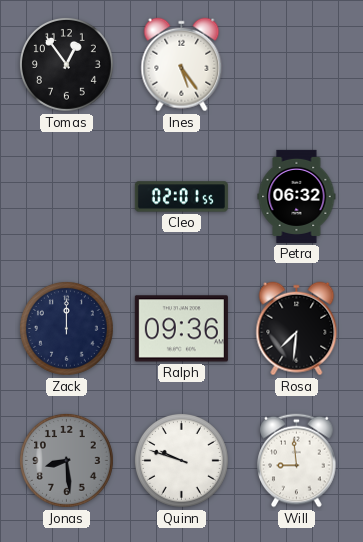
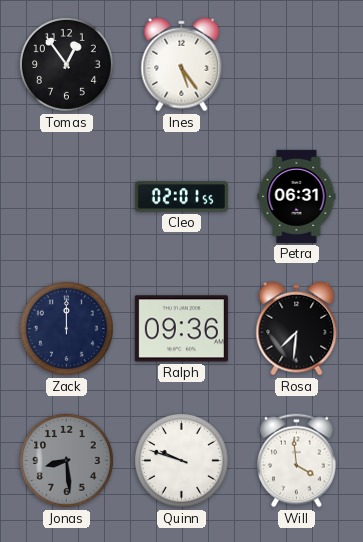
Petra: 06:32 -> 06:31 (297, 196)
Will: 8:59 -> 3:59 (297, 461)
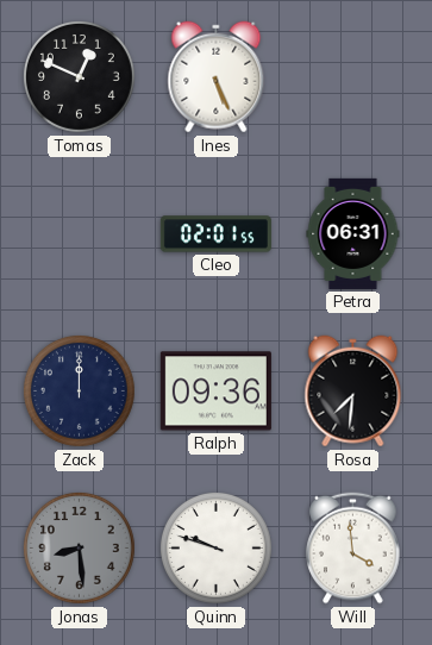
Tomas: 12:54 -> 12:49 (79, 76)
Ines: 5:24 -> 5:26 (217, 77)
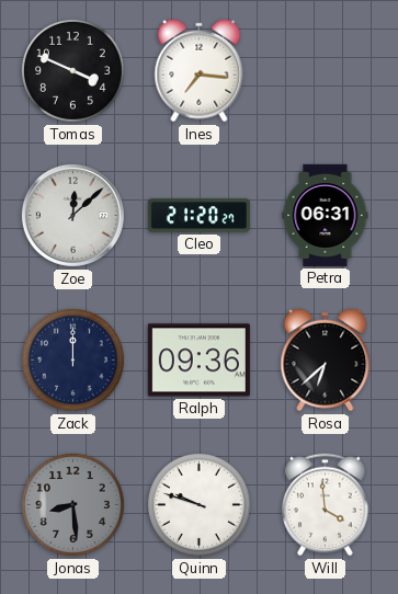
Tomas: 12:49 -> 3:49 (72, 70)
Ines: 5:26 -> 7:16 (200, 71)
Zoe: none -> 12:08 (72, 215)
Cleo: 02:01 -> 21:20 (198, 216)
Rosa: 7:31 -> 6:38 (326, 361)
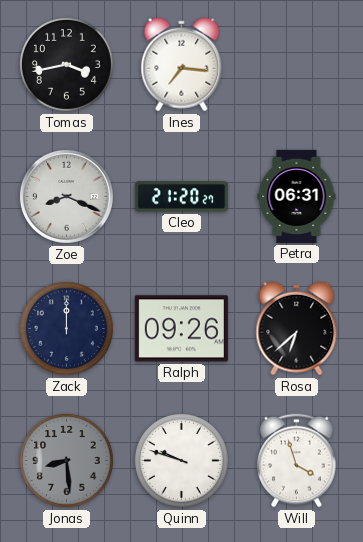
Tomas: 3:49 -> 3:43 (66, 64)
Zoe: 12:08 -> 8:19 (66, 196)
Ralph: 09:36 -> 09:26 (181, 329)
Will: 3:59 -> 3:57 (297, 461)
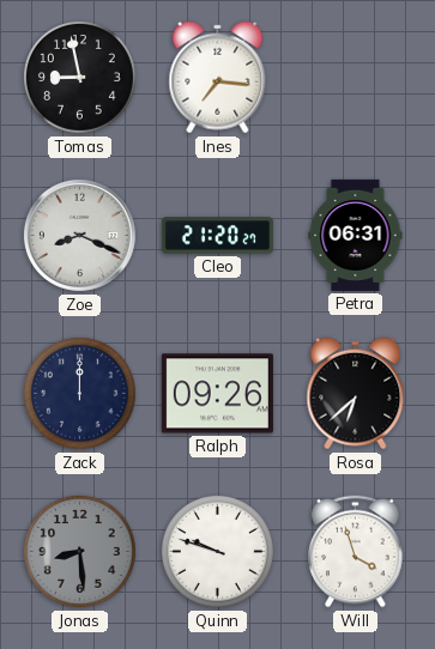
Tomas: 3:43 -> 8:58 (79, 77)
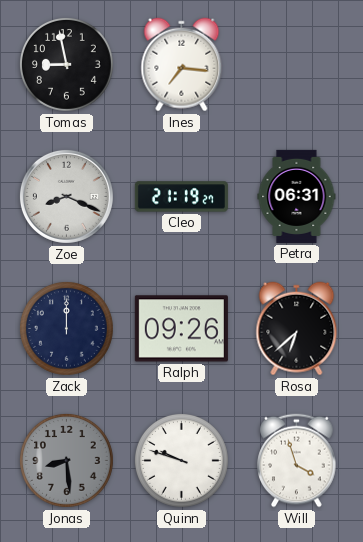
Cleo: 21:20 -> 21:19 (181, 197)
